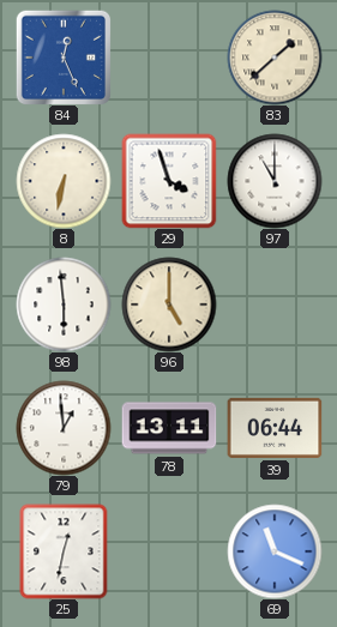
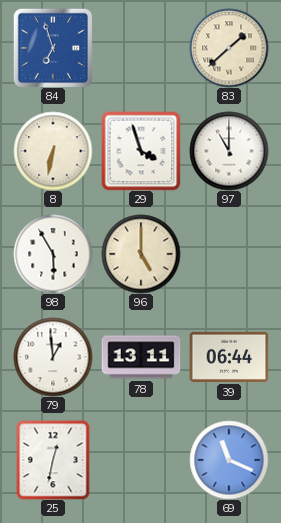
84: 12:26 -> 6:57 (53, 48)
98: 5:59 -> 5:55 (53, 254)
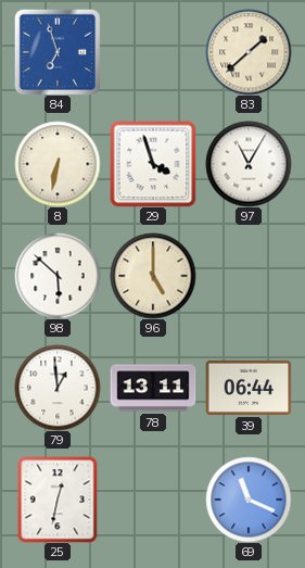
97: 11:00 -> 11:05 (249, 164)
98: 5:55 -> 5:52 (58, 276)
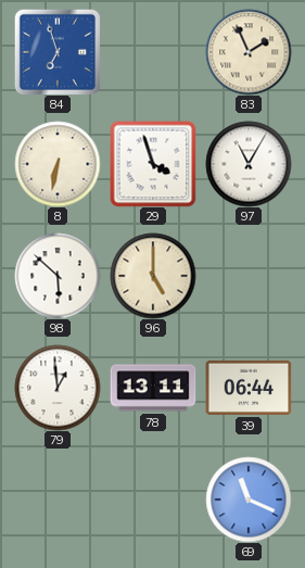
83: 1:38 -> 1:56 (249, 52)
25: 12:32 -> none (58, 500)
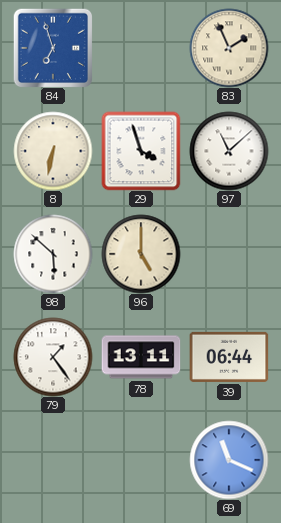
97: 11:05 -> 11:08 (229, 151)
79: 12:59 -> 1:24 (53, 357)
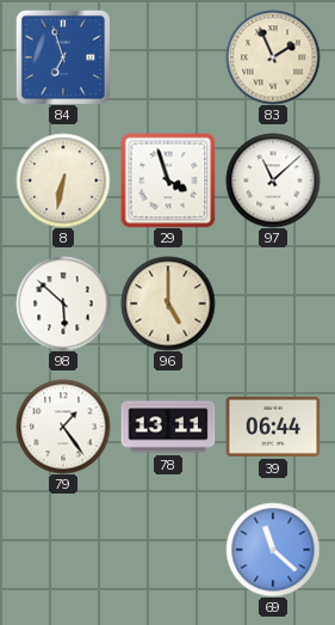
69: 11:19 -> 11:22 (273, 550)
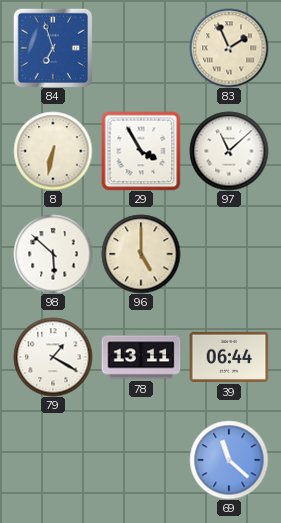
29: 3:57 -> 3:55 (141, 151)
79: 1:24 -> 1:20 (53, 357)
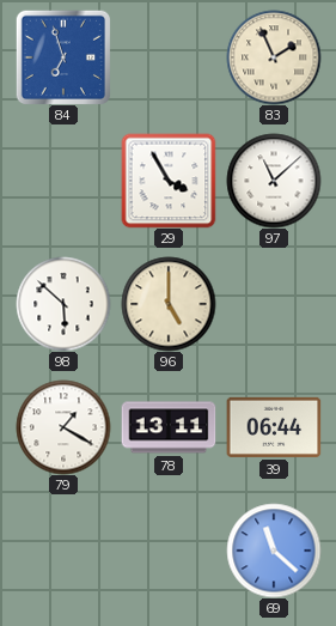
8: 6:32 -> none (53, 151)
